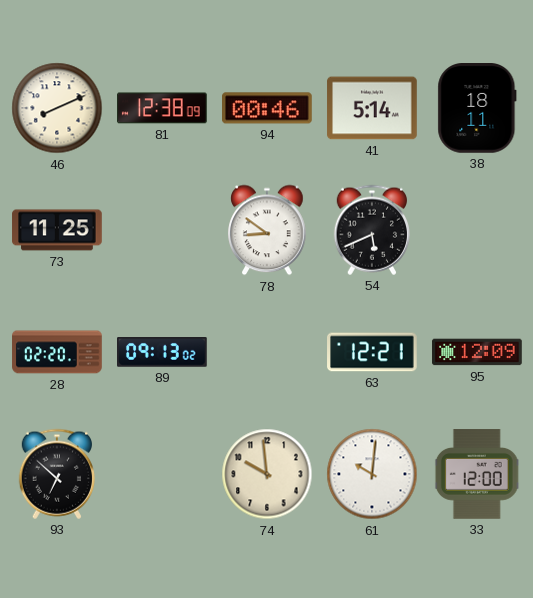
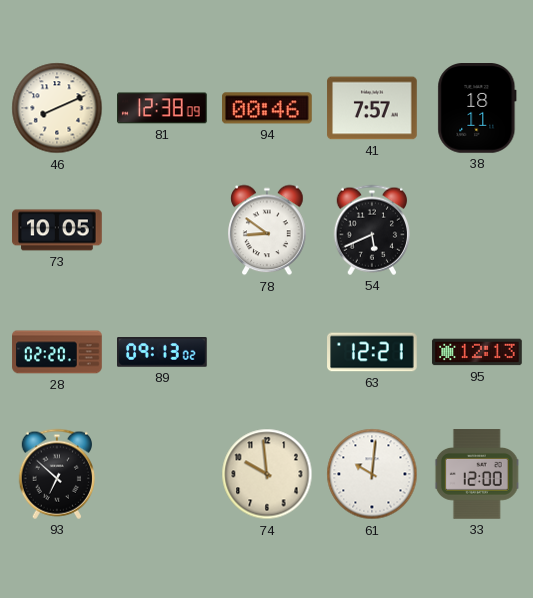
41: 5:14 -> 7:57 (372, 108)
73: 11:25 -> 10:05 (57, 230)
95: 12:09 -> 12:13 (477, 352)
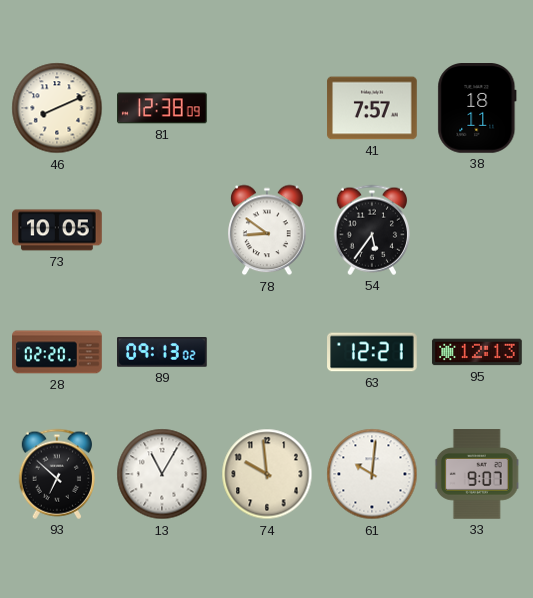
94: 00:46 -> none (268, 108)
54: 5:41 -> 5:36 (371, 230)
13: none -> 11:05 (162, 474)
33: 12:00 -> 9:07 (477, 474)
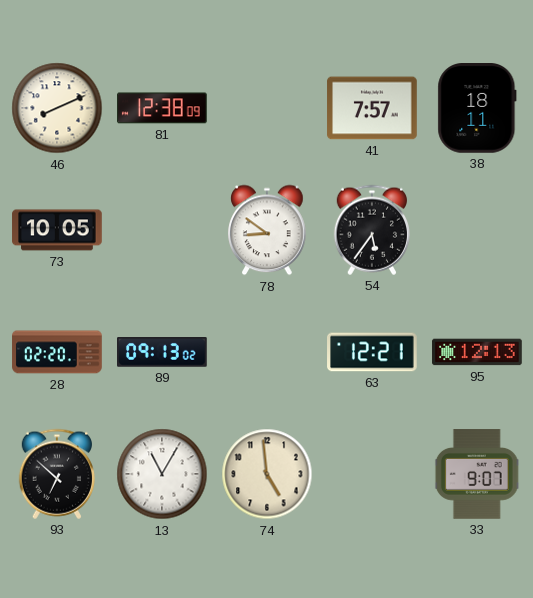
74: 9:59 -> 4:59 (267, 474)
61: 10:01 -> none (372, 474)
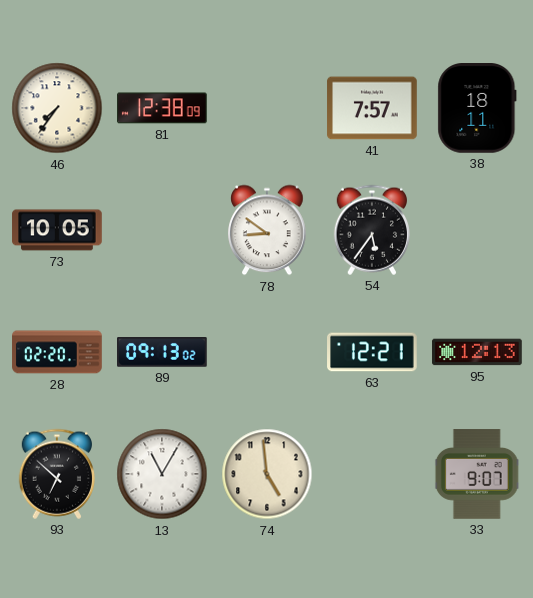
46: 8:11 -> 7:36 (57, 108)
